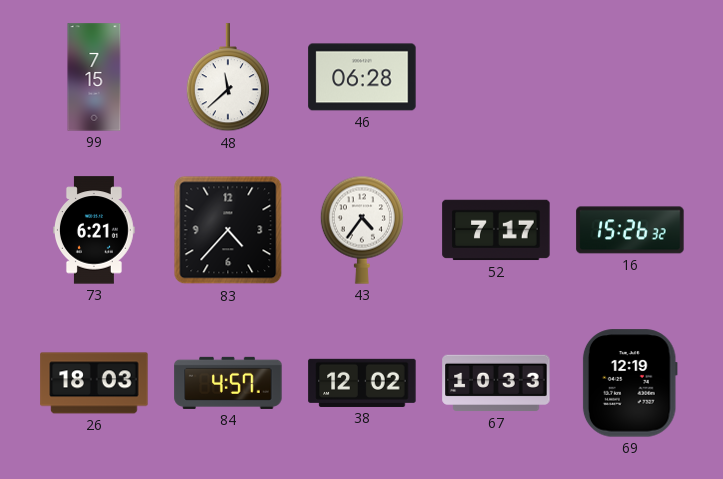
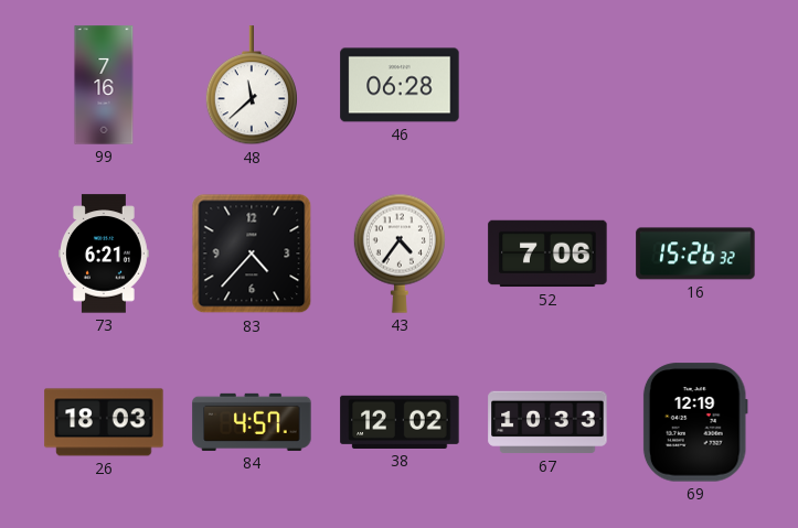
99: 7:15 -> 7:16 (104, 85)
52: 7:17 -> 7:06 (547, 254)
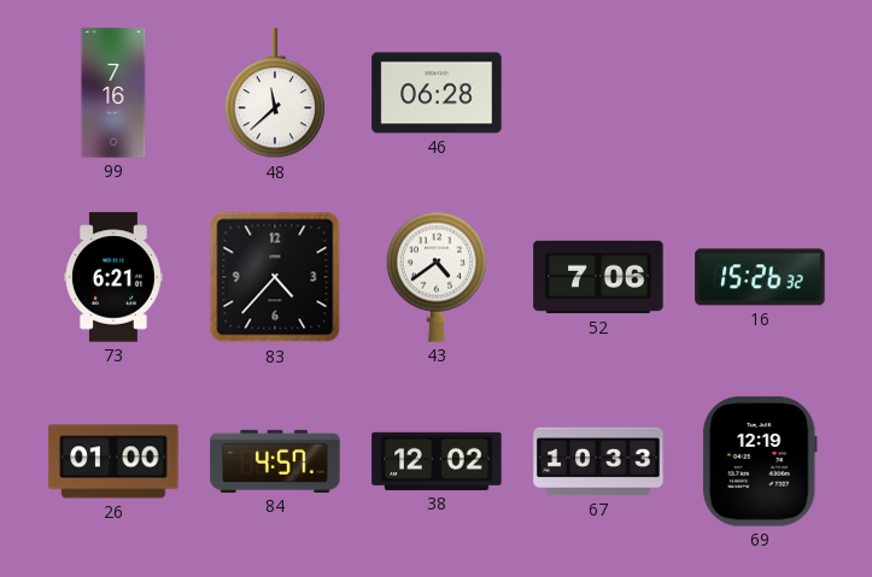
43: 4:36 -> 4:39 (437, 277)
26: 18:03 -> 01:00 (113, 461)
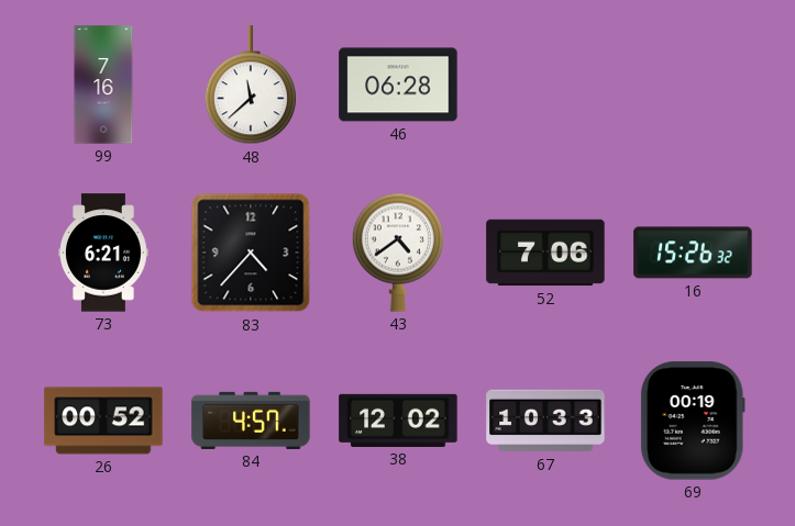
26: 01:00 -> 00:52 (103, 421)
69: 12:19 -> 00:19 (693, 421)
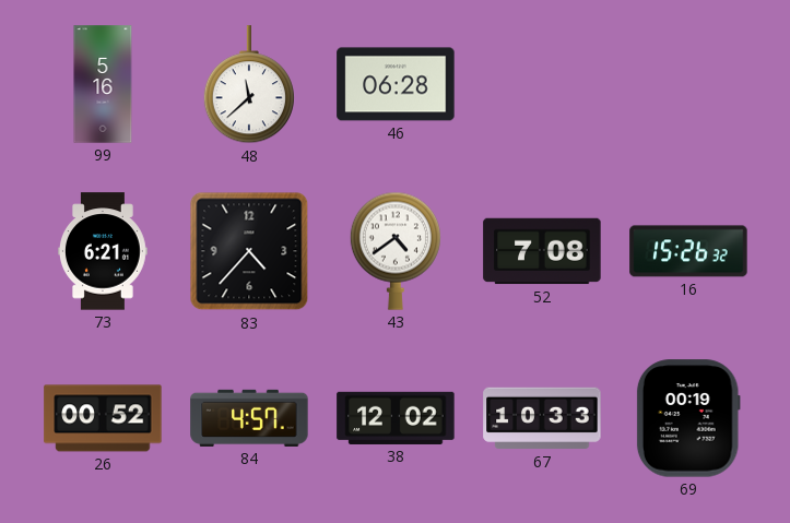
99: 7:16 -> 5:16 (103, 84)
52: 7:06 -> 7:08 (542, 251)
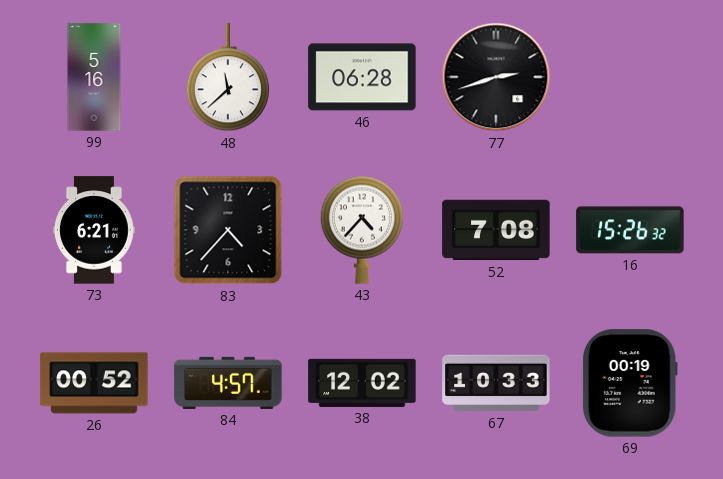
77: none -> 2:42 (496, 77)
43: 4:39 -> 4:37 (362, 230)
